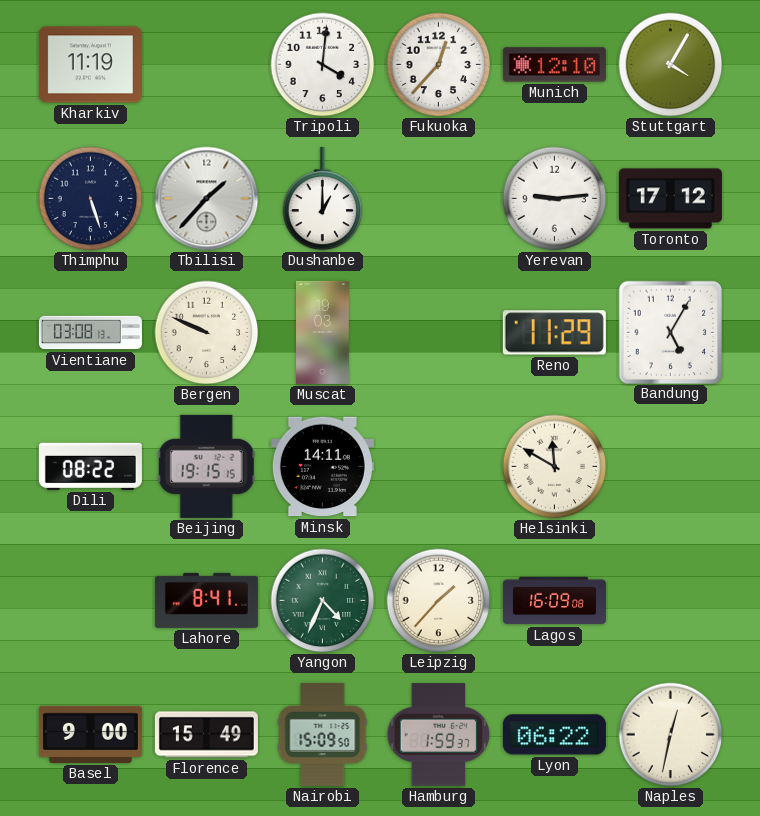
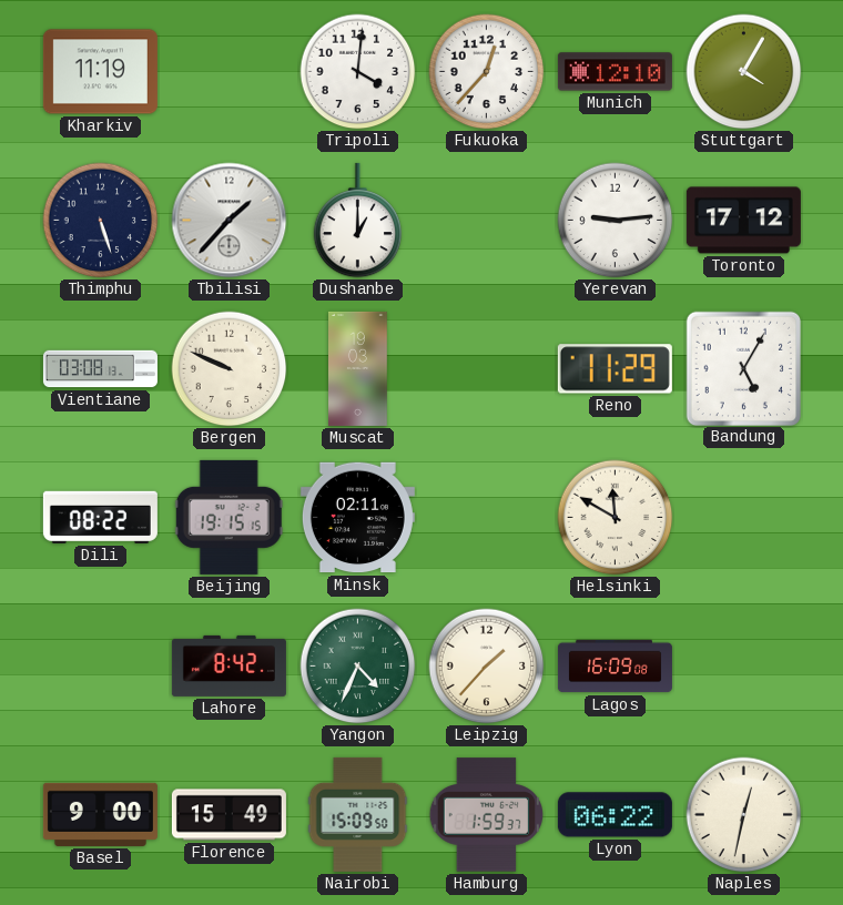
Minsk: 14:11 -> 02:11 (357, 518)
Lahore: 8:41 -> 8:42 (228, 665)
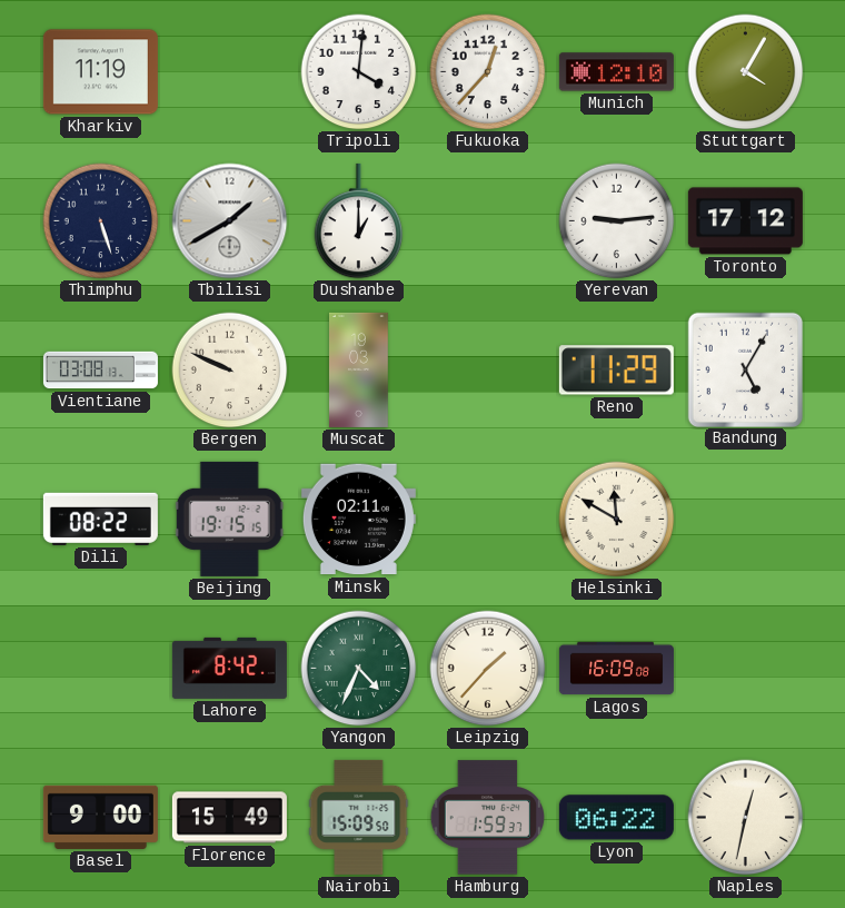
Tbilisi: 1:37 -> 1:40 (230, 221)
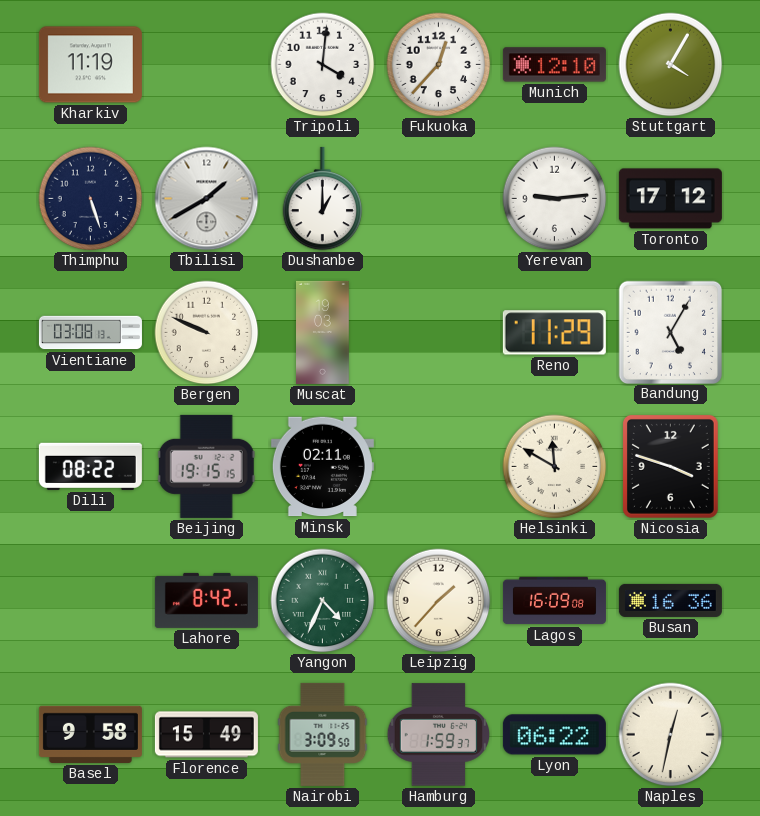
Nicosia: none -> 3:48 (670, 466)
Busan: none -> 16:36 (670, 600)
Basel: 9:00 -> 9:58 (90, 734)
Nairobi: 15:09 -> 3:09 (323, 734)
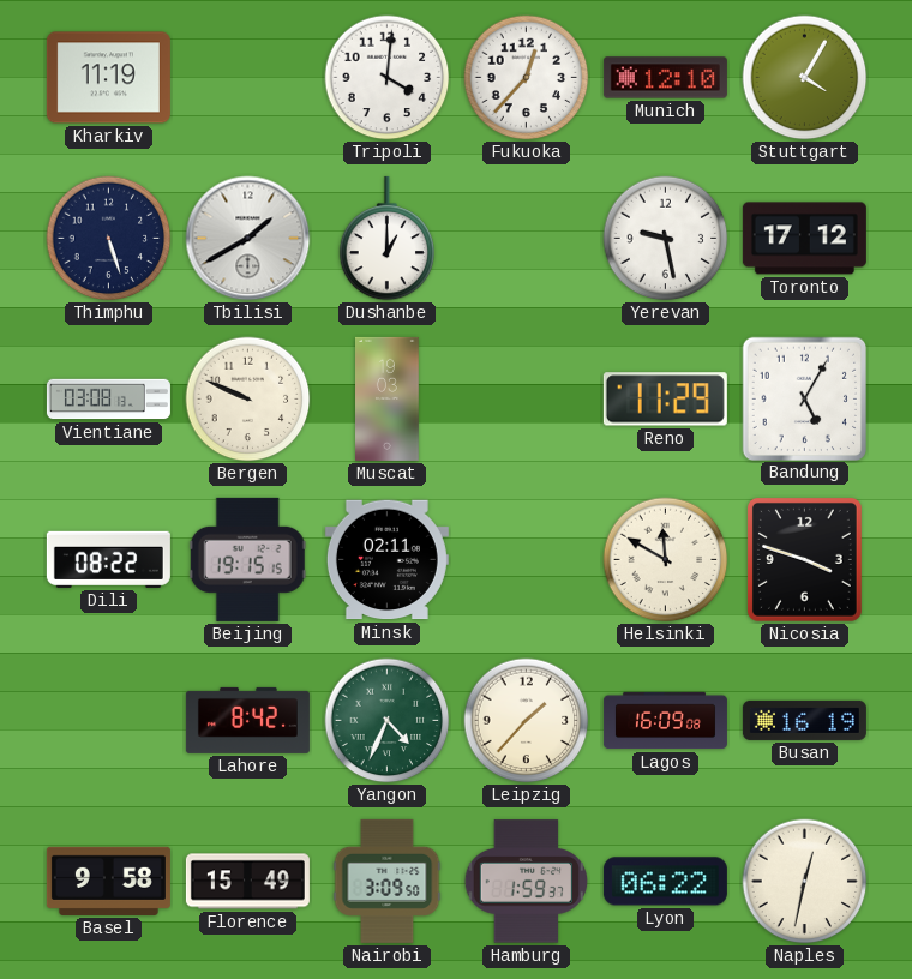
Yerevan: 9:14 -> 9:28 (666, 239)
Busan: 16:36 -> 16:19 (804, 720)
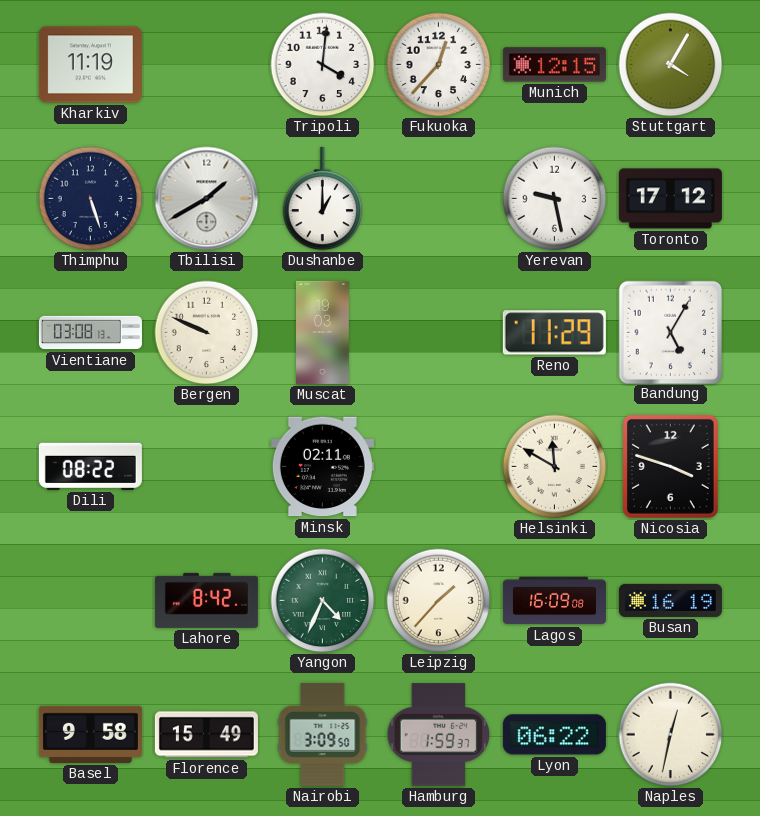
Munich: 12:10 -> 12:15 (554, 65)
Beijing: 19:15 -> none (247, 559)
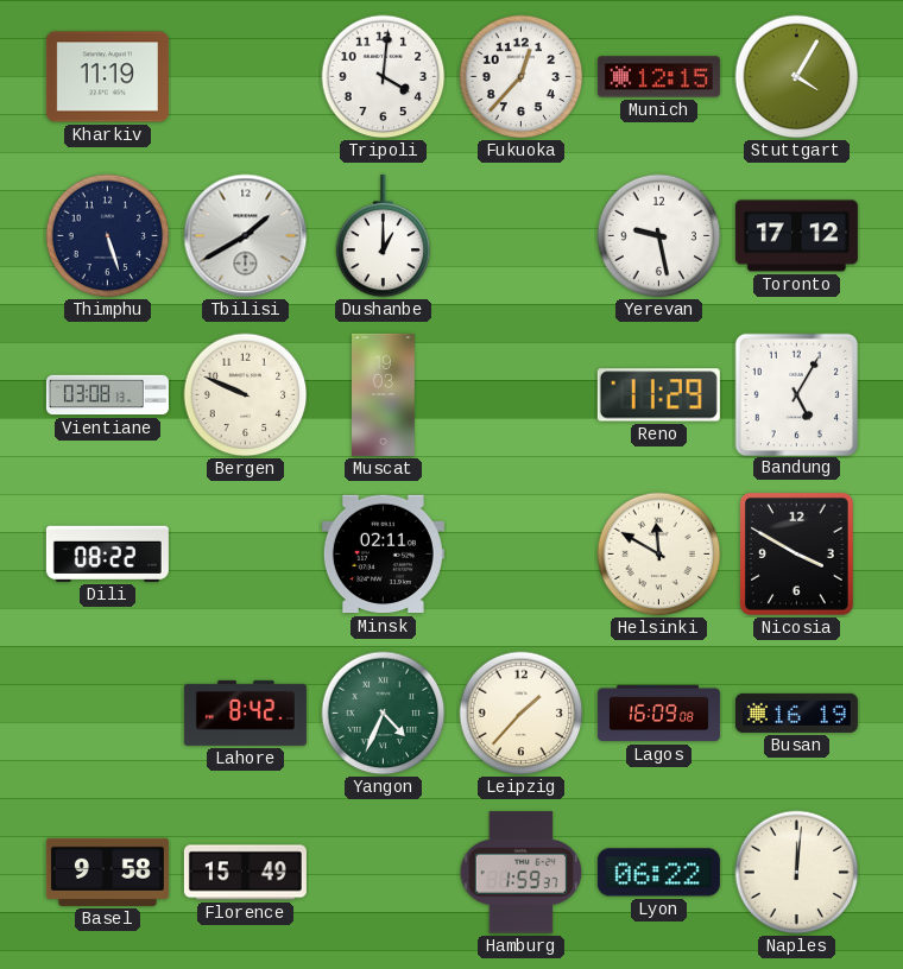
Nicosia: 3:48 -> 3:50 (796, 553)
Nairobi: 3:09 -> none (323, 734)
Naples: 12:32 -> 12:01 (797, 873)
